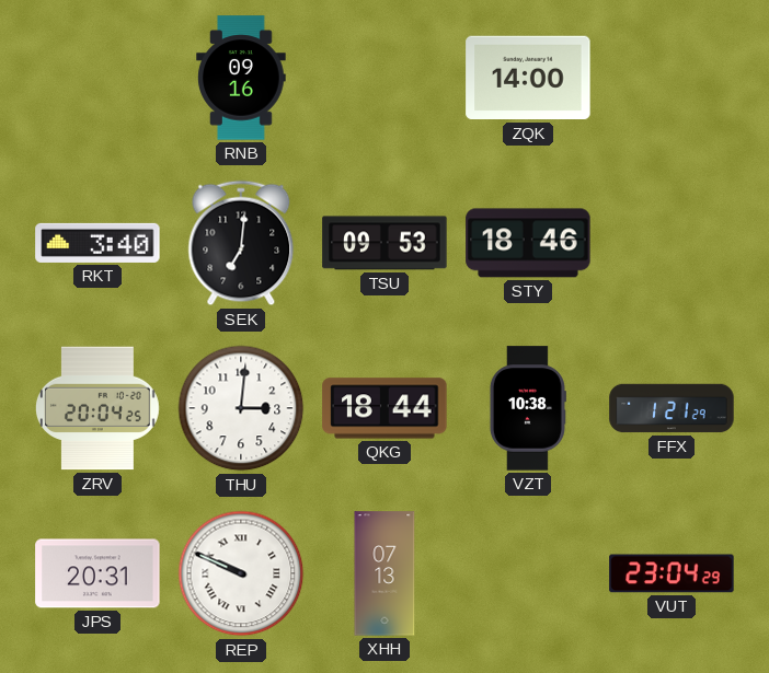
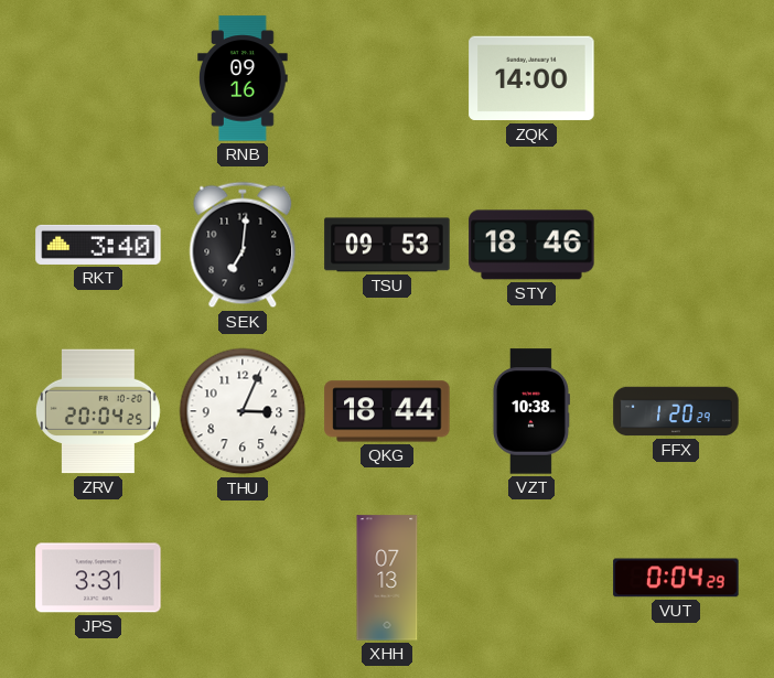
THU: 3:01 -> 3:04 (243, 411)
FFX: 1:21 -> 1:20 (676, 411)
JPS: 20:31 -> 3:31 (98, 578)
REP: 9:49 -> none (241, 573)
VUT: 23:04 -> 0:04 (676, 578)
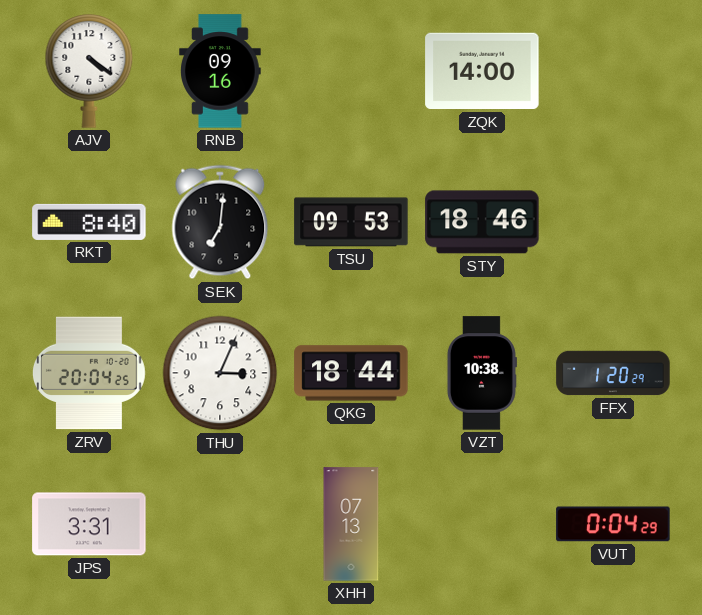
AJV: none -> 4:21 (89, 71)
RKT: 3:40 -> 8:40 (89, 222)
